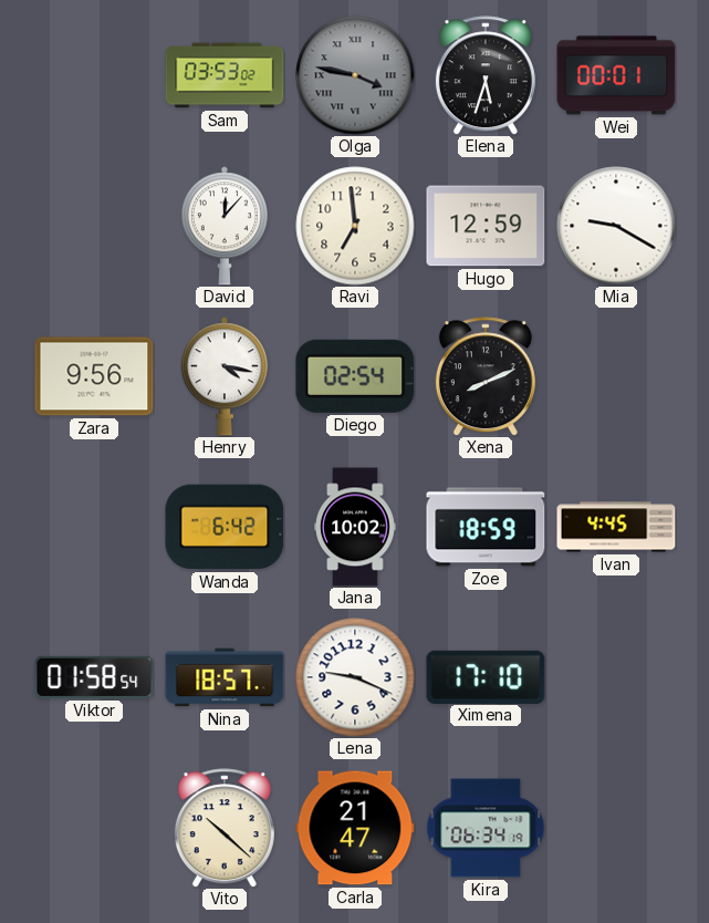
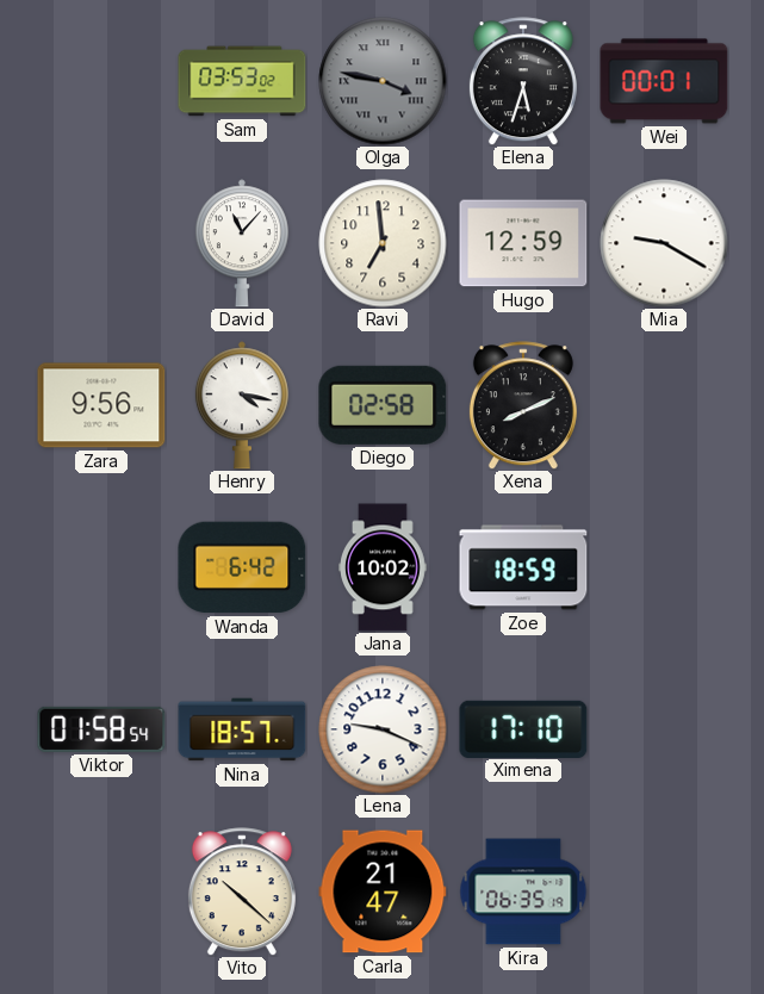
David: 12:07 -> 11:07 (242, 243)
Diego: 02:54 -> 02:58 (383, 405)
Ivan: 4:45 -> none (616, 527)
Kira: 06:34 -> 06:35 (523, 892)
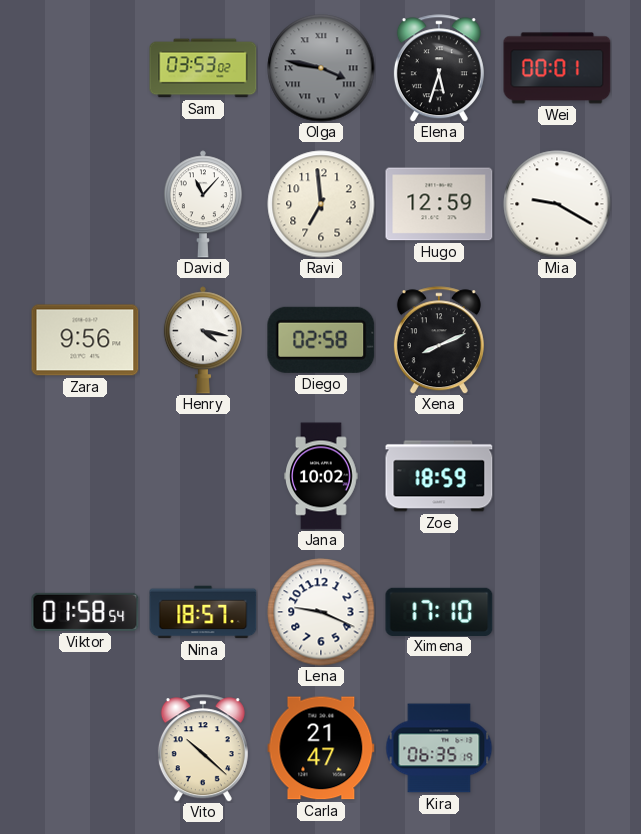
Wanda: 6:42 -> none (242, 567)
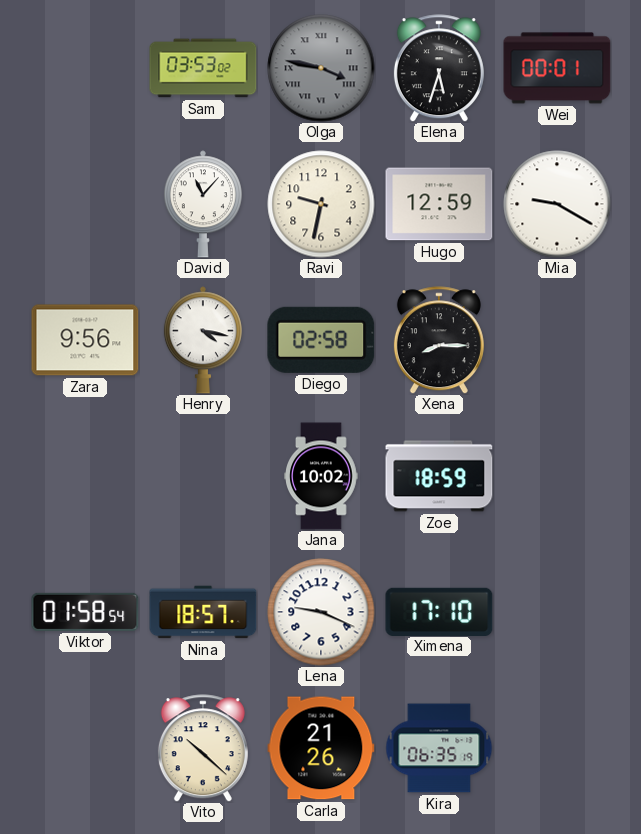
Ravi: 6:59 -> 9:32 (321, 204)
Xena: 8:11 -> 8:15 (439, 340)
Carla: 21:47 -> 21:26 (321, 748)
